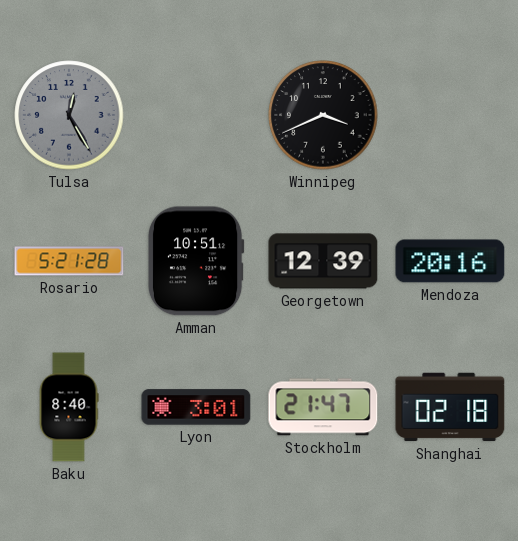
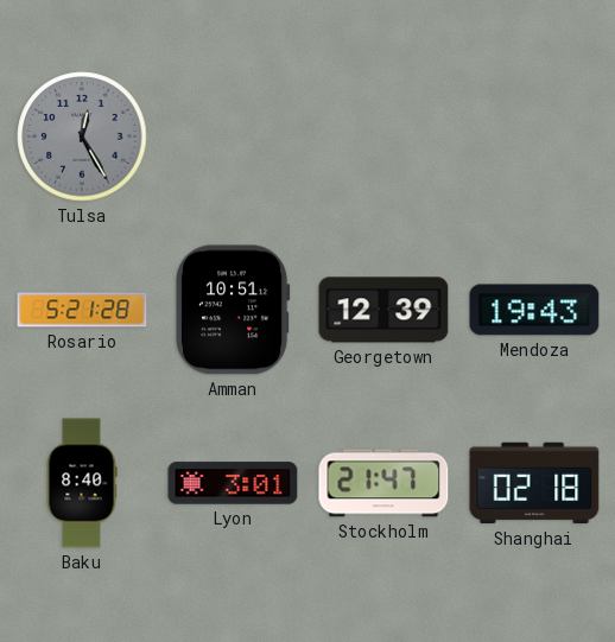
Winnipeg: 3:41 -> none (323, 115)
Mendoza: 20:16 -> 19:43 (534, 310)
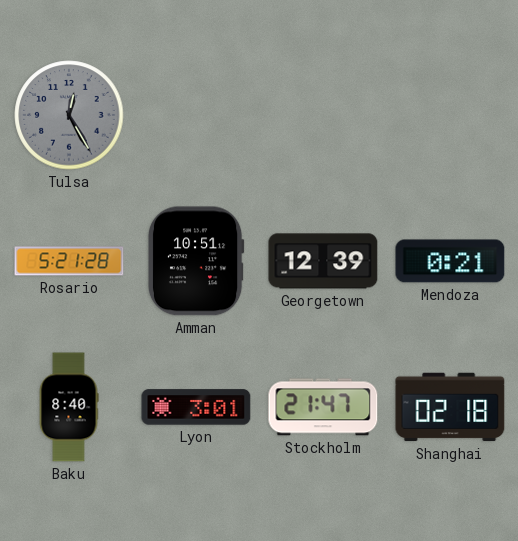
Mendoza: 19:43 -> 0:21 (450, 261)
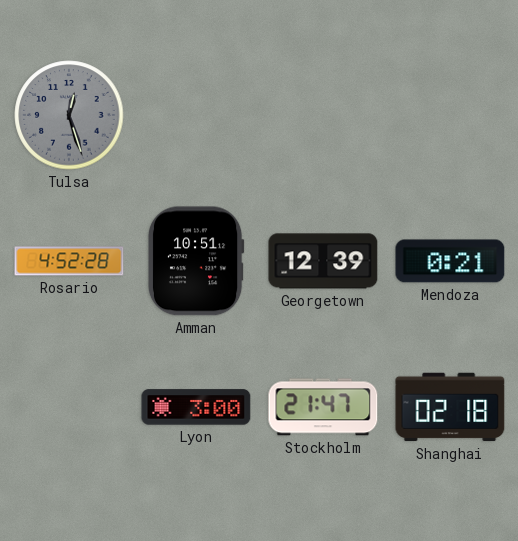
Tulsa: 12:25 -> 12:27 (69, 115)
Rosario: 5:21 -> 4:52 (69, 261)
Baku: 8:40 -> none (69, 407)
Lyon: 3:01 -> 3:00 (196, 407)
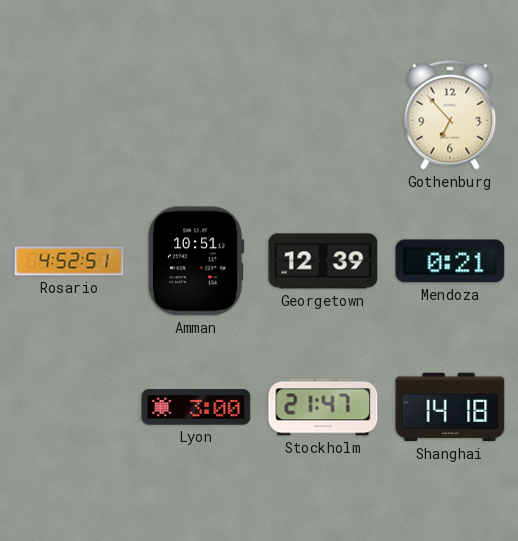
Tulsa: 12:27 -> none (69, 115)
Gothenburg: none -> 6:53 (450, 115)
Rosario: 4:52:28 -> 4:52:51 (69, 261)
Shanghai: 02:18 -> 14:18 (450, 407)
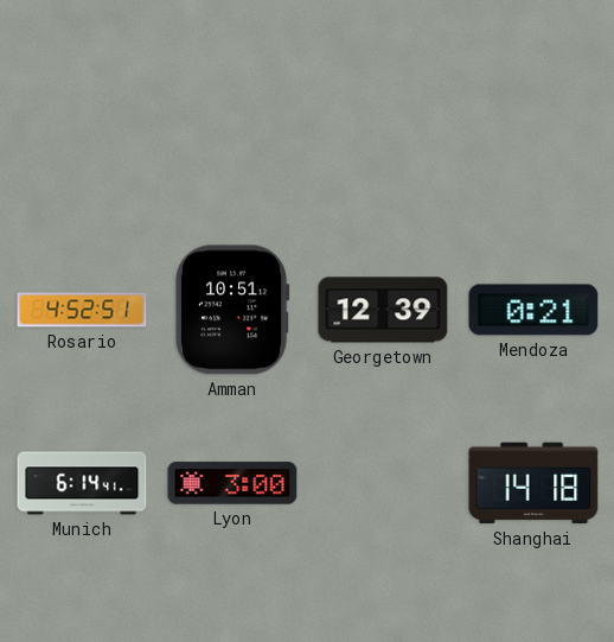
Gothenburg: 6:53 -> none (450, 115)
Munich: none -> 6:14 (82, 483)
Stockholm: 21:47 -> none (323, 407)
